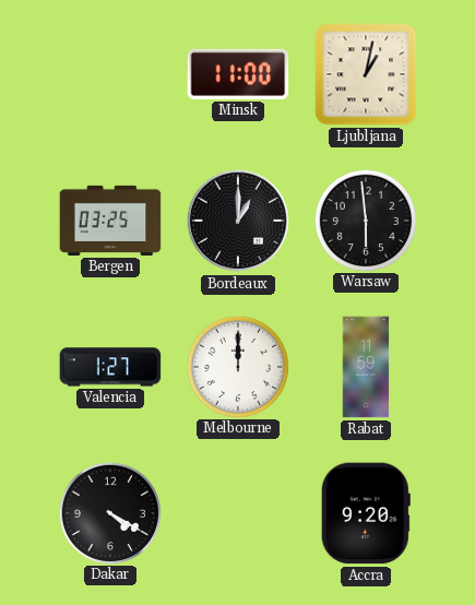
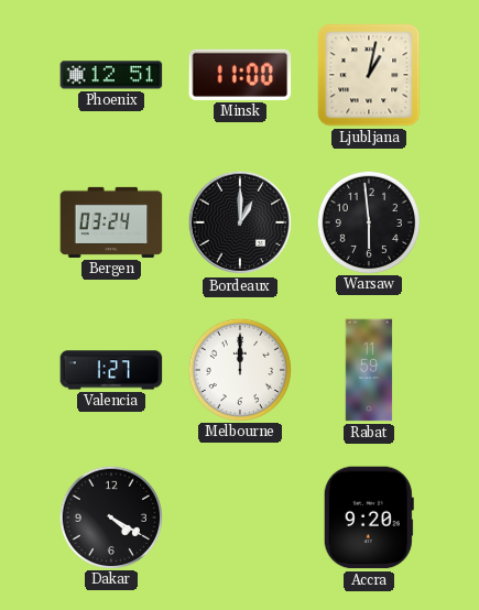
Phoenix: none -> 12:51 (111, 75)
Bergen: 03:25 -> 03:24 (111, 222)
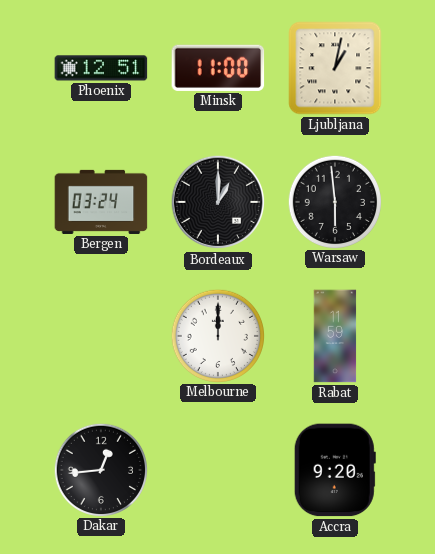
Valencia: 1:27 -> none (111, 370)
Dakar: 4:20 -> 12:44 (100, 469)
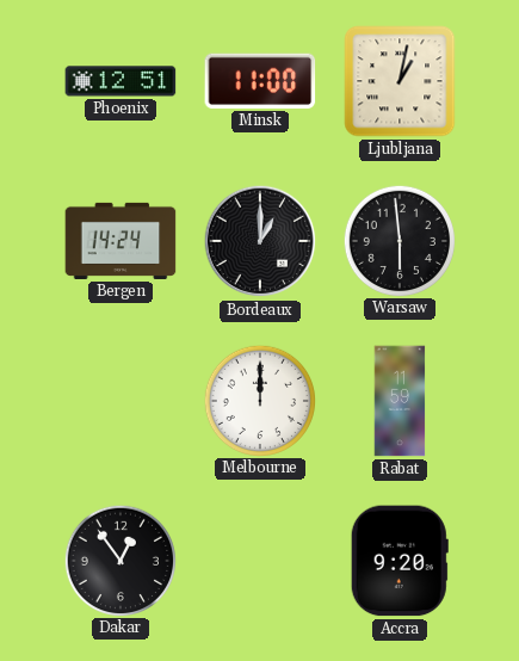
Bergen: 03:24 -> 14:24 (121, 241)
Dakar: 12:44 -> 12:54 (119, 560)
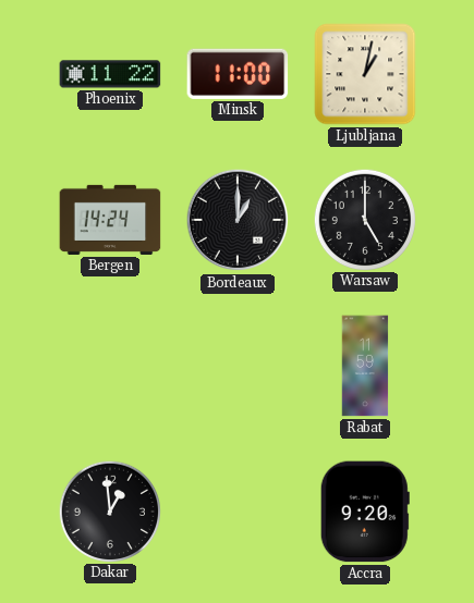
Phoenix: 12:51 -> 11:22 (110, 74)
Warsaw: 5:59 -> 5:00 (364, 219)
Melbourne: 12:00 -> none (259, 400)
Dakar: 12:54 -> 12:59 (109, 510)
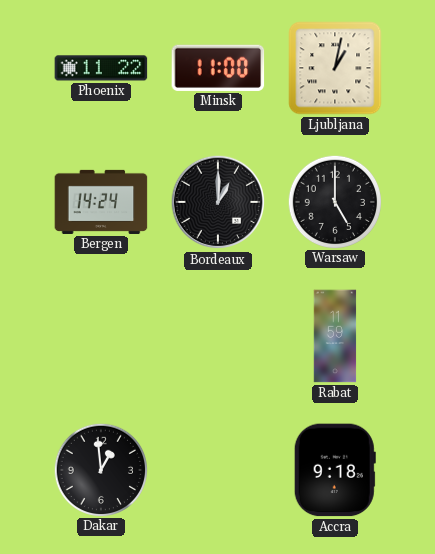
Accra: 9:20 -> 9:18 (335, 470)
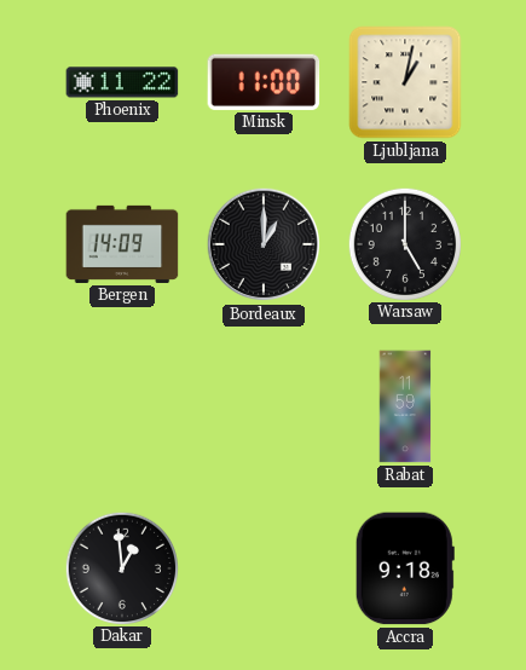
Bergen: 14:24 -> 14:09 (122, 244)
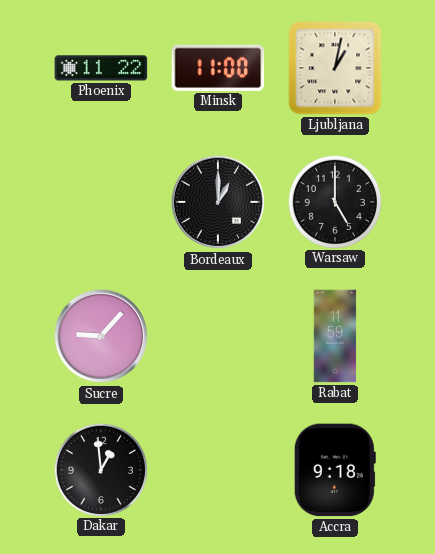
Bergen: 14:09 -> none (122, 244)
Sucre: none -> 9:07 (101, 336)
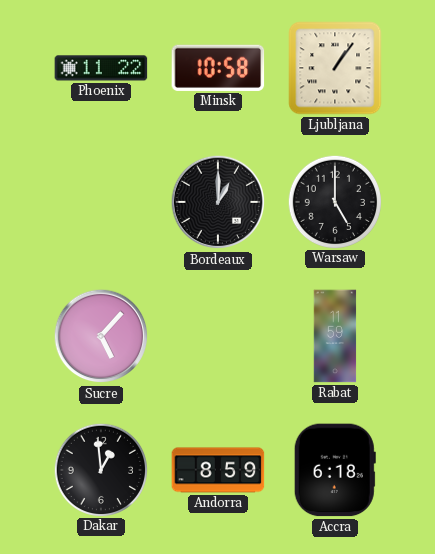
Minsk: 11:00 -> 10:58 (218, 68)
Ljubljana: 1:02 -> 1:06 (335, 68)
Sucre: 9:07 -> 5:07 (101, 336)
Andorra: none -> 8:59 (218, 470)
Accra: 9:18 -> 6:18 (335, 470)
